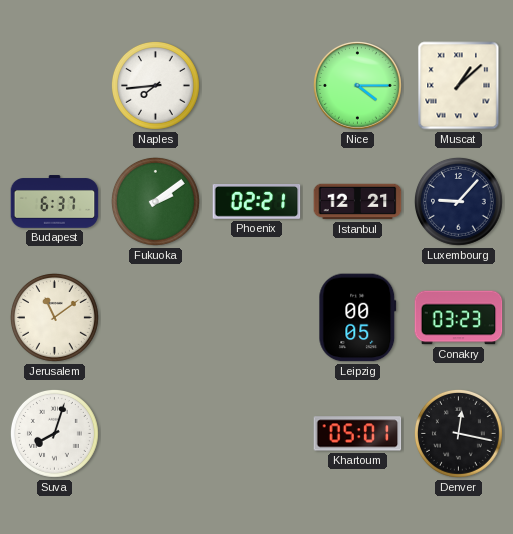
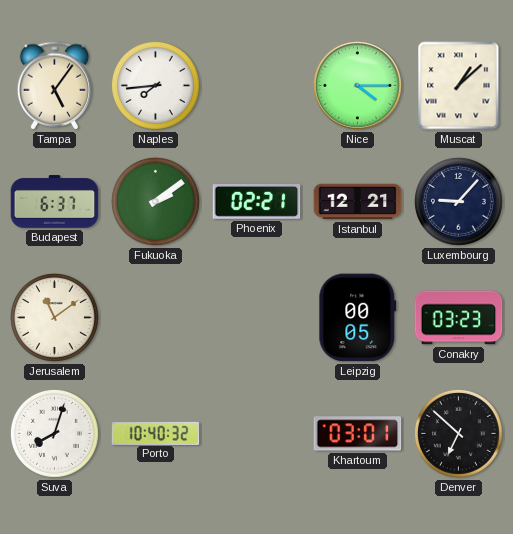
Tampa: none -> 5:06 (54, 86)
Porto: none -> 10:40 (156, 433)
Khartoum: 05:01 -> 03:01 (358, 434)
Denver: 12:17 -> 6:52 (458, 433)
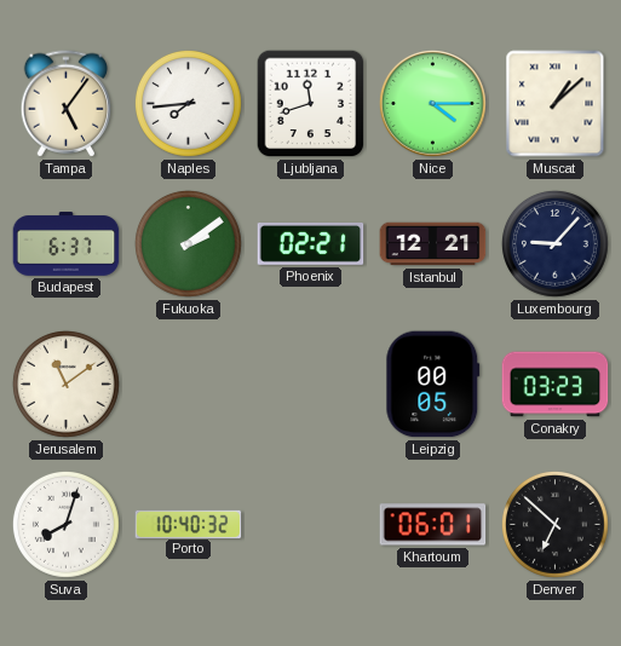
Ljubljana: none -> 11:42 (311, 104)
Khartoum: 03:01 -> 06:01 (433, 525)
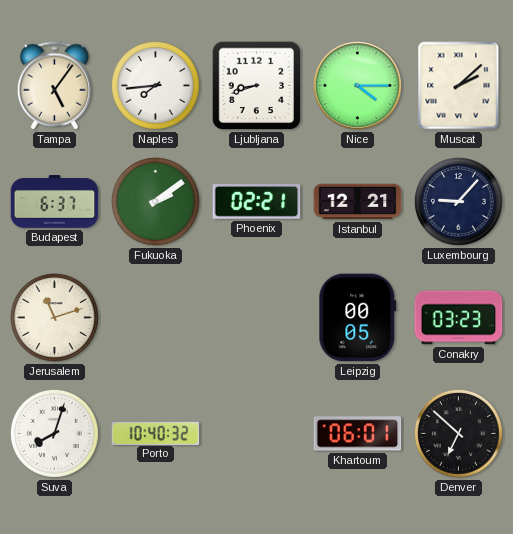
Ljubljana: 11:42 -> 8:42 (257, 86)
Muscat: 1:08 -> 2:08 (459, 86)
Jerusalem: 11:09 -> 11:12 (54, 317)
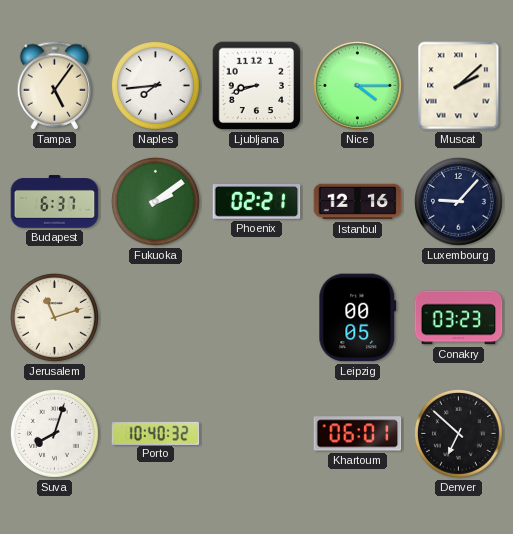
Istanbul: 12:21 -> 12:16 (358, 202)
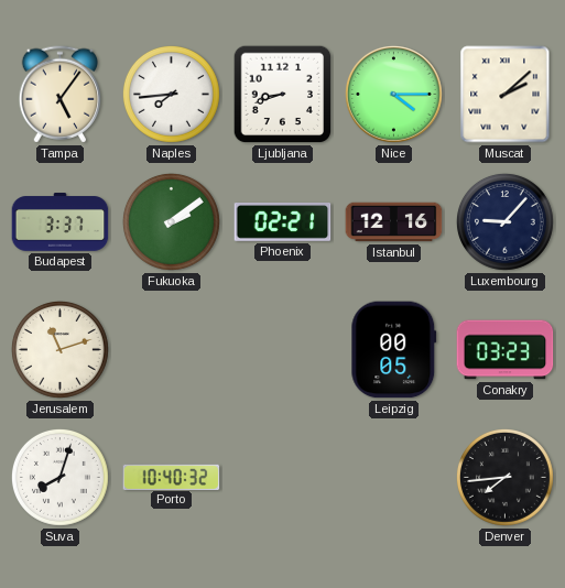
Budapest: 6:37 -> 3:37 (61, 222)
Khartoum: 06:01 -> none (358, 434)
Denver: 6:52 -> 7:44 (504, 477)
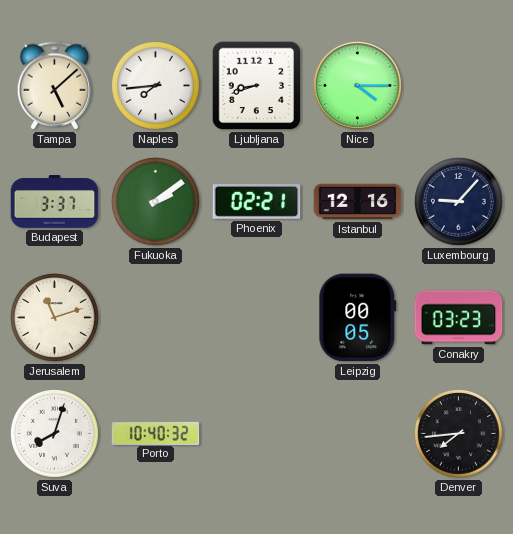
Tampa: 5:06 -> 5:08 (54, 86)
Muscat: 2:08 -> none (506, 95)
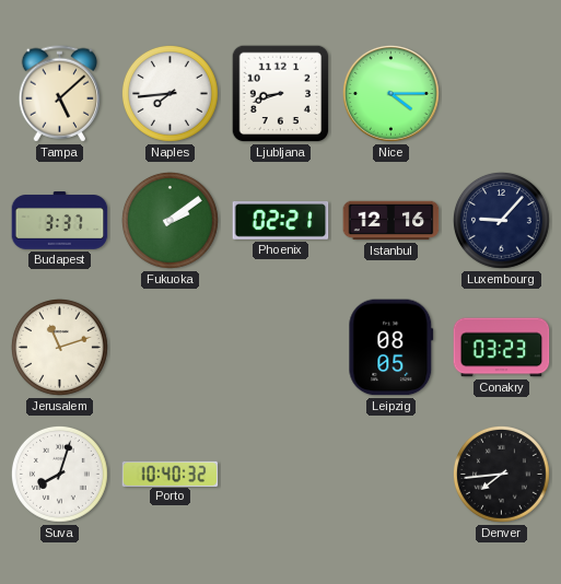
Leipzig: 00:05 -> 08:05 (391, 348)
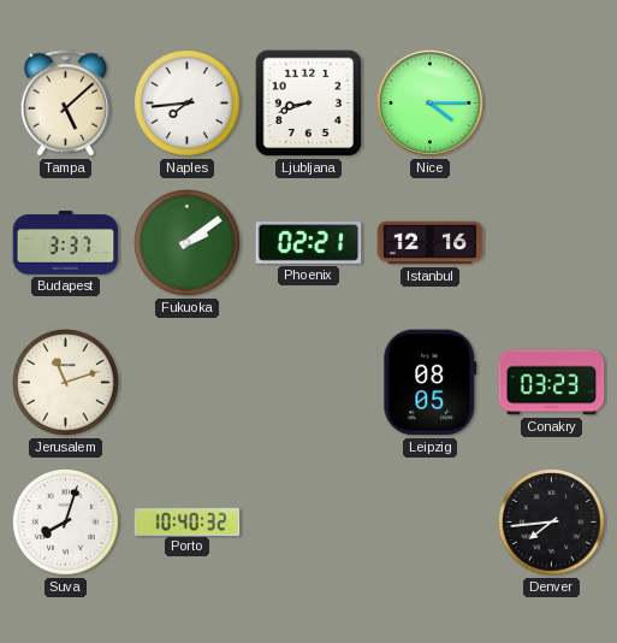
Luxembourg: 9:07 -> none (501, 220)
